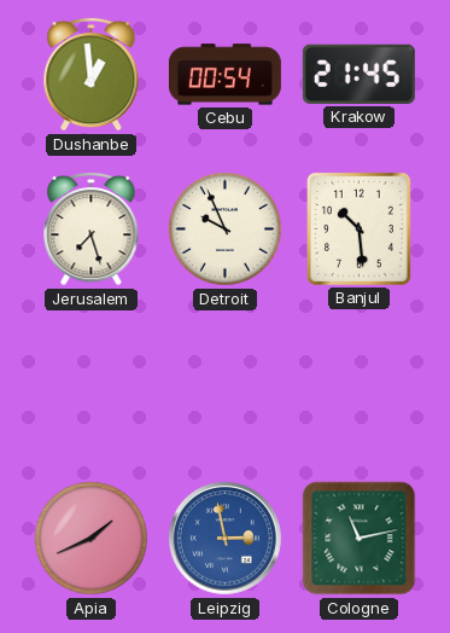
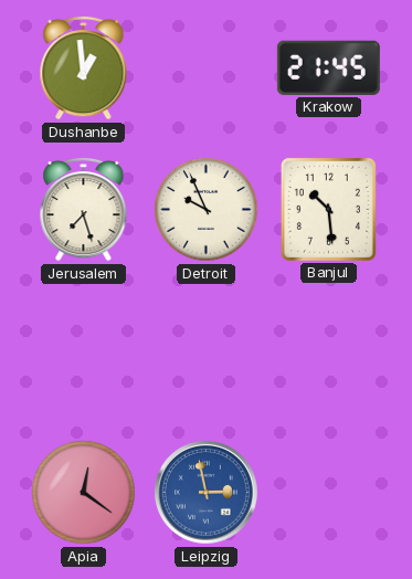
Cebu: 00:54 -> none (224, 75)
Apia: 1:41 -> 12:21 (84, 493)
Cologne: 11:13 -> none (360, 539)
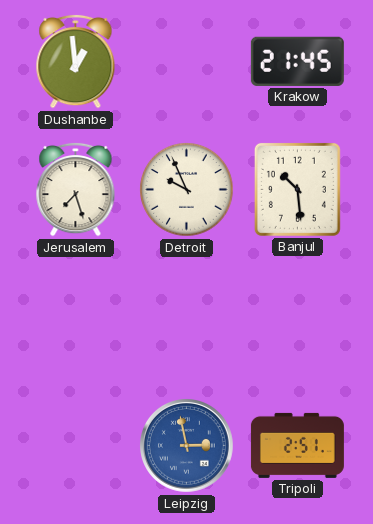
Apia: 12:21 -> none (84, 493)
Tripoli: none -> 2:51 (297, 445)
